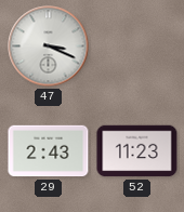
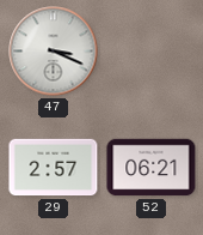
29: 2:43 -> 2:57 (54, 168)
52: 11:23 -> 06:21 (152, 168)
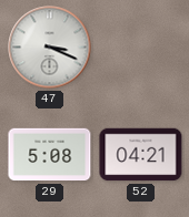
29: 2:57 -> 5:08 (50, 155)
52: 06:21 -> 04:21 (141, 155)
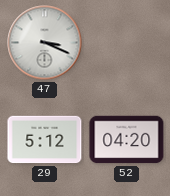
29: 5:08 -> 5:12 (45, 140)
52: 04:21 -> 04:20 (127, 140)
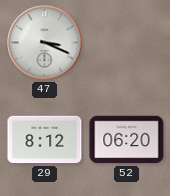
29: 5:12 -> 8:12 (45, 140)
52: 04:20 -> 06:20 (127, 140)
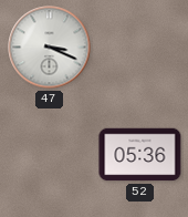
29: 8:12 -> none (45, 140)
52: 06:20 -> 05:36 (140, 155)
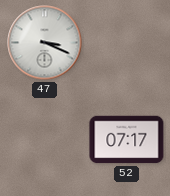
52: 05:36 -> 07:17 (127, 140)
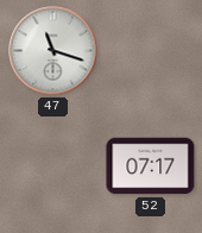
47: 3:19 -> 11:18 (53, 51)
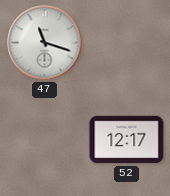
52: 07:17 -> 12:17 (127, 140)
